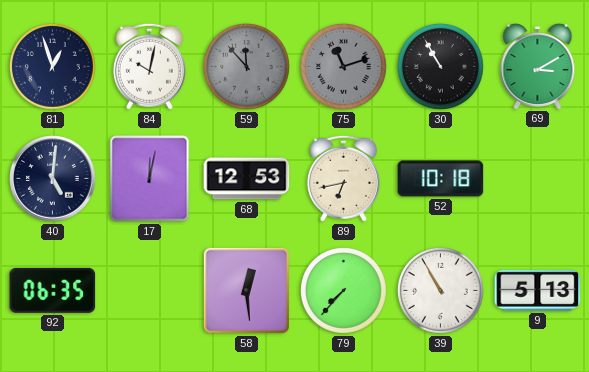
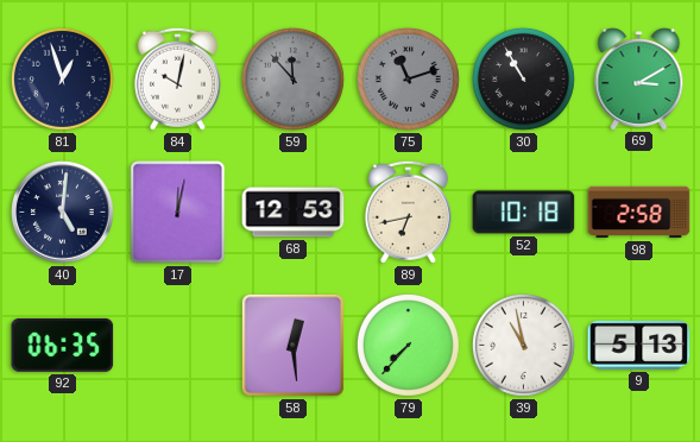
98: none -> 2:58 (639, 213)
39: 10:55 -> 10:58 (523, 345)
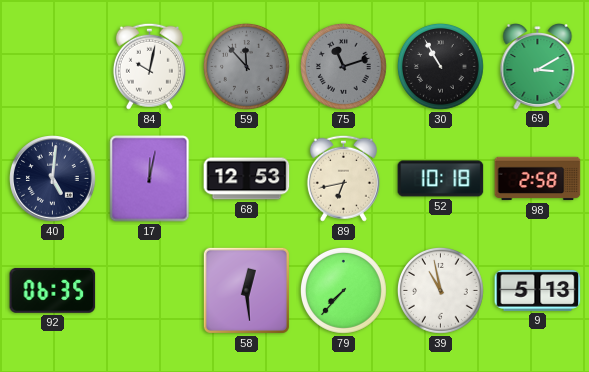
81: 12:57 -> none (62, 78)
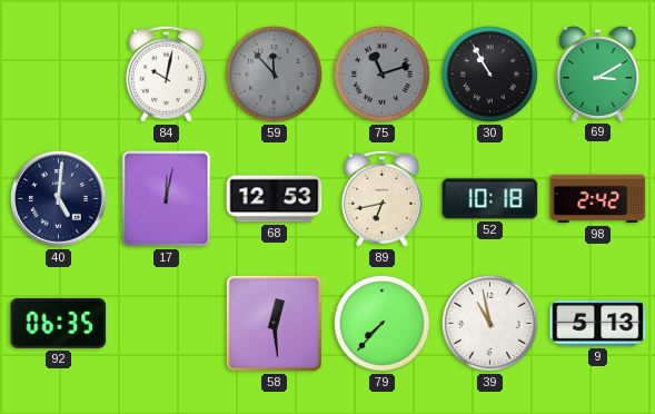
98: 2:58 -> 2:42 (598, 199)
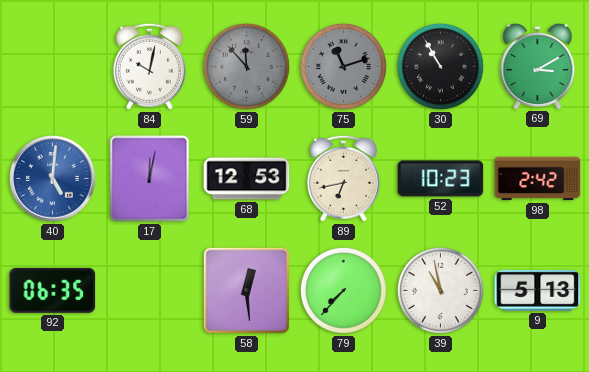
40 dial: navy -> blue (53, 179)
52: 10:18 -> 10:23 (441, 179)
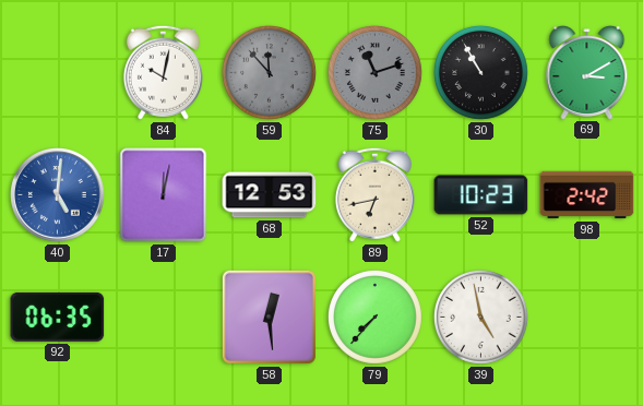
39: 10:58 -> 4:58 (480, 317)
9: 5:13 -> none (538, 290)
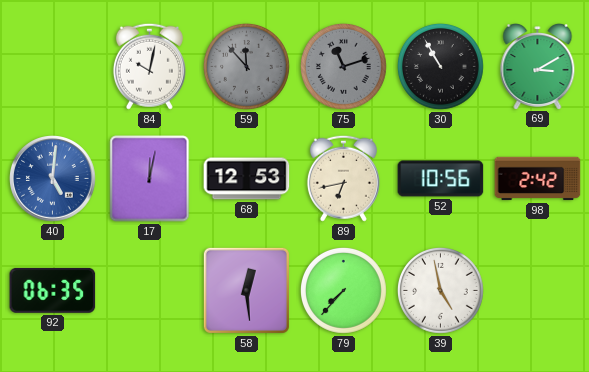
52: 10:23 -> 10:56 (441, 179)
